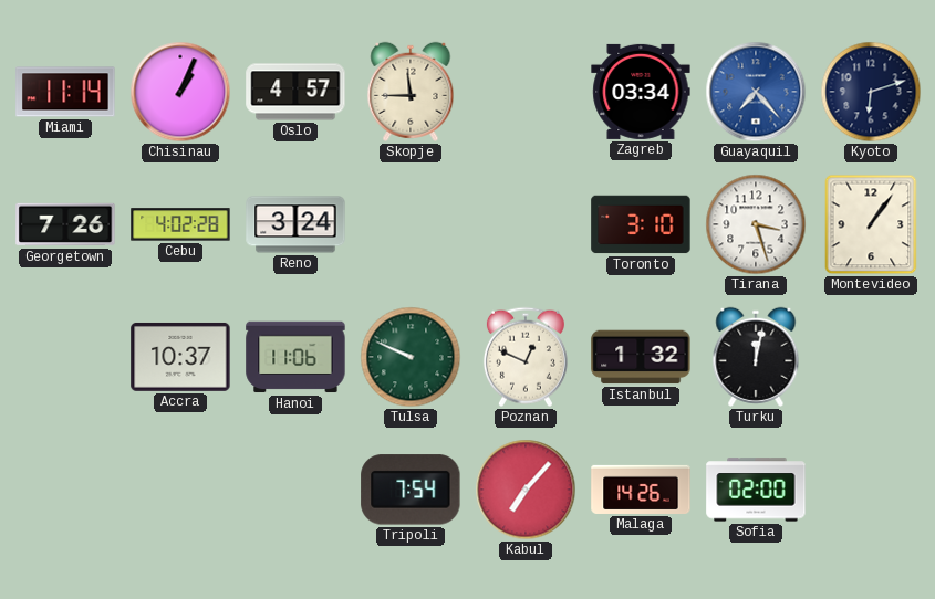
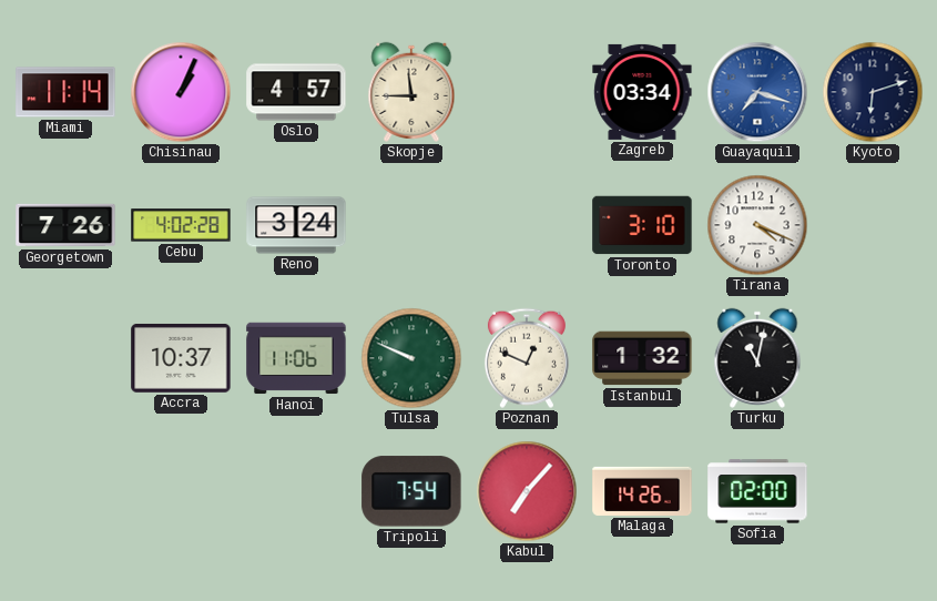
Guayaquil: 7:23 -> 7:18 (757, 92)
Tirana: 3:27 -> 4:19 (757, 225)
Montevideo: 1:06 -> none (871, 224)
Turku: 12:02 -> 11:02 (757, 358)
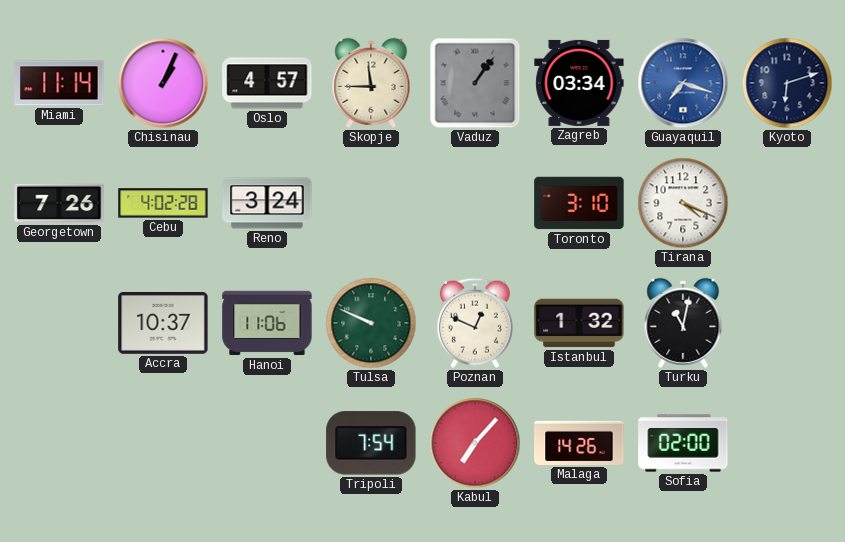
Vaduz: none -> 1:06 (475, 83)
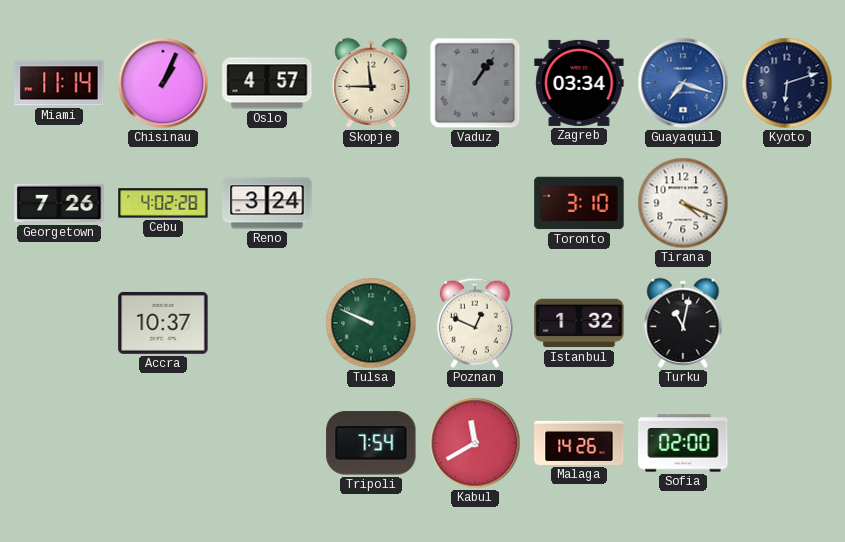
Hanoi: 11:06 -> none (267, 323)
Kabul: 7:07 -> 11:40 (475, 443)
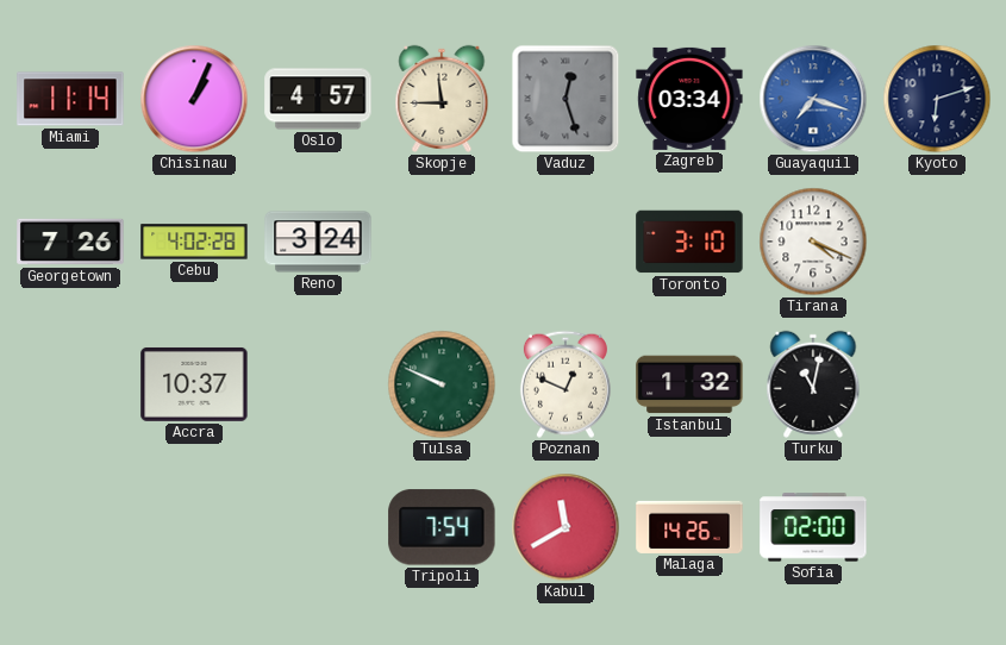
Vaduz: 1:06 -> 12:27 (566, 99)
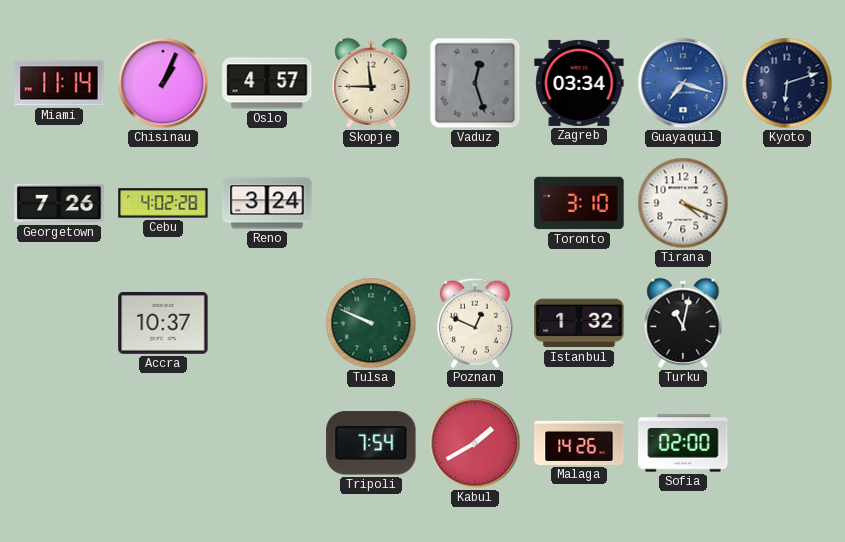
Kabul: 11:40 -> 1:40 (475, 443)
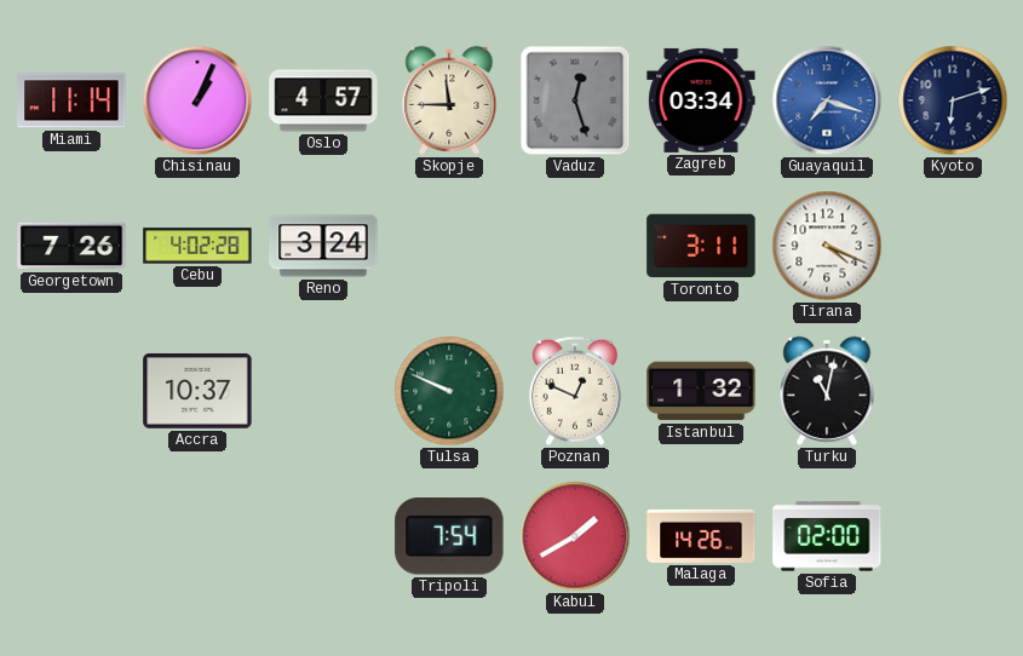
Toronto: 3:10 -> 3:11 (701, 246)
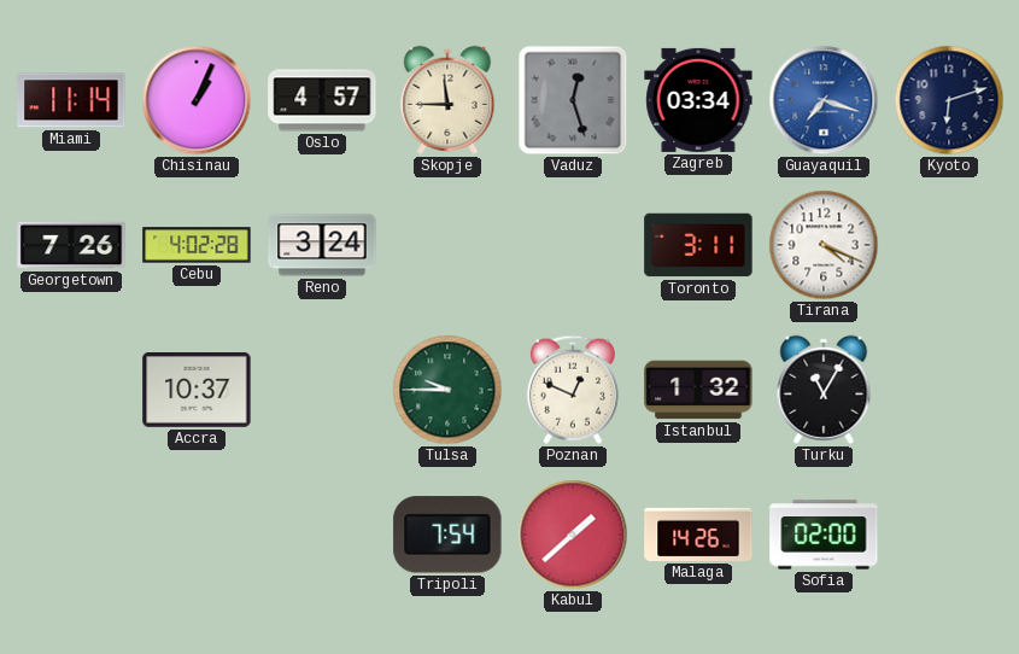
Tulsa: 9:49 -> 9:45 (447, 390)
Turku: 11:02 -> 11:05 (824, 390)
Kabul: 1:40 -> 1:38 (573, 535)
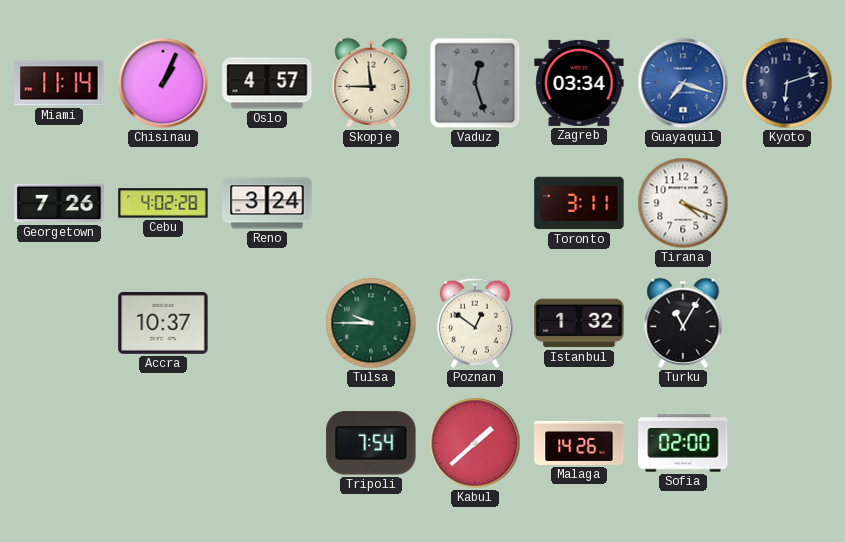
Poznan: 12:49 -> 12:51 (475, 323)
